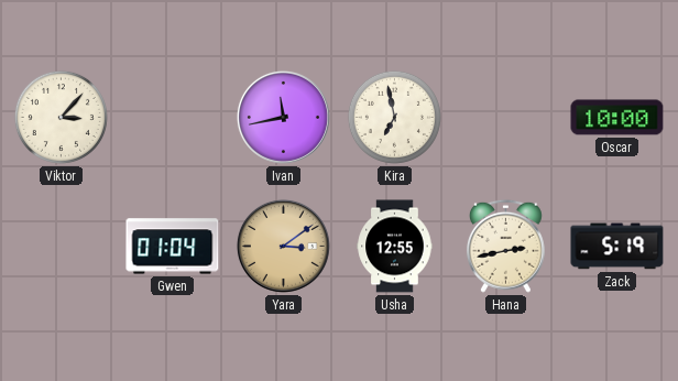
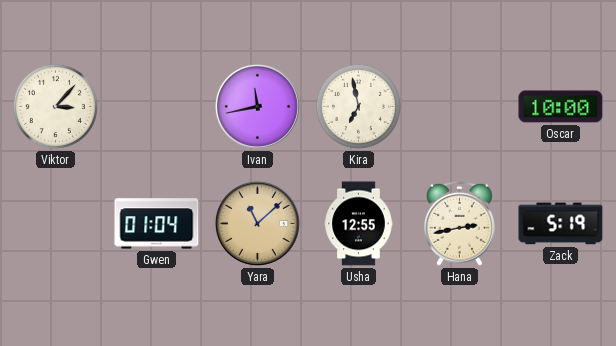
Yara: 3:09 -> 11:08 (257, 223)
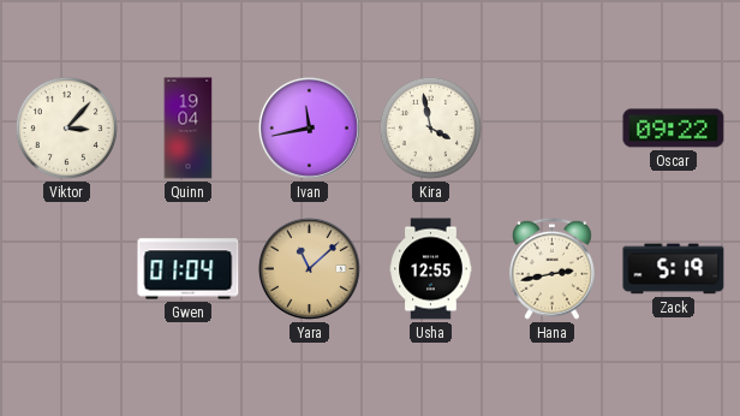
Quinn: none -> 19:04 (189, 129)
Kira: 6:58 -> 3:58 (430, 127)
Oscar: 10:00 -> 09:22 (674, 129)
